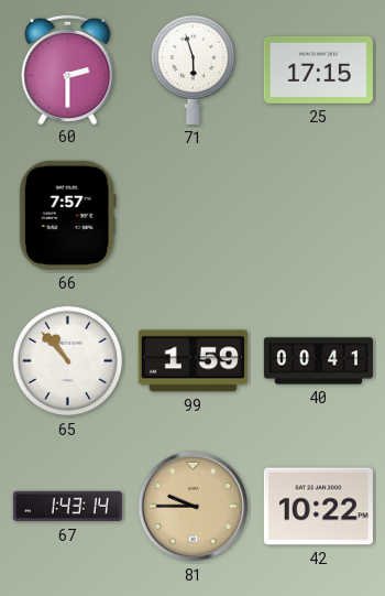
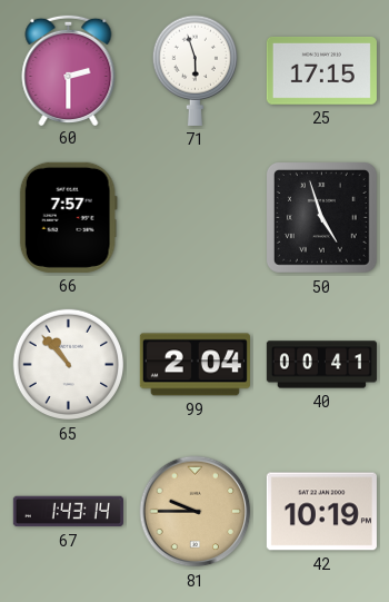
50: none -> 4:57 (321, 217)
99: 1:59 -> 2:04 (194, 365)
42: 10:22 -> 10:19 (321, 512)
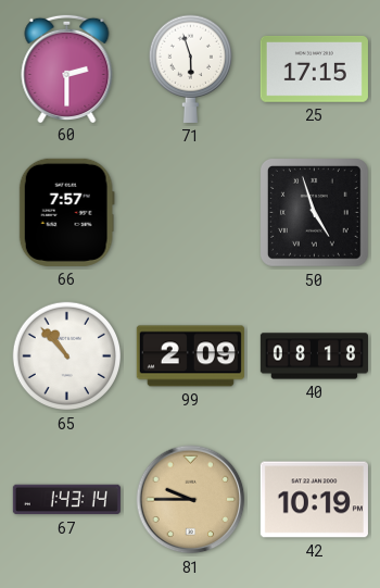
99: 2:04 -> 2:09 (190, 356)
40: 00:41 -> 08:18 (314, 356)
